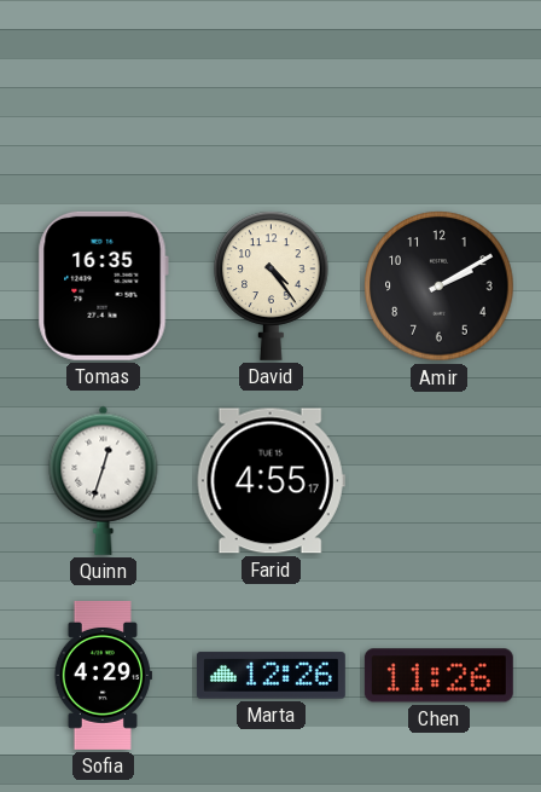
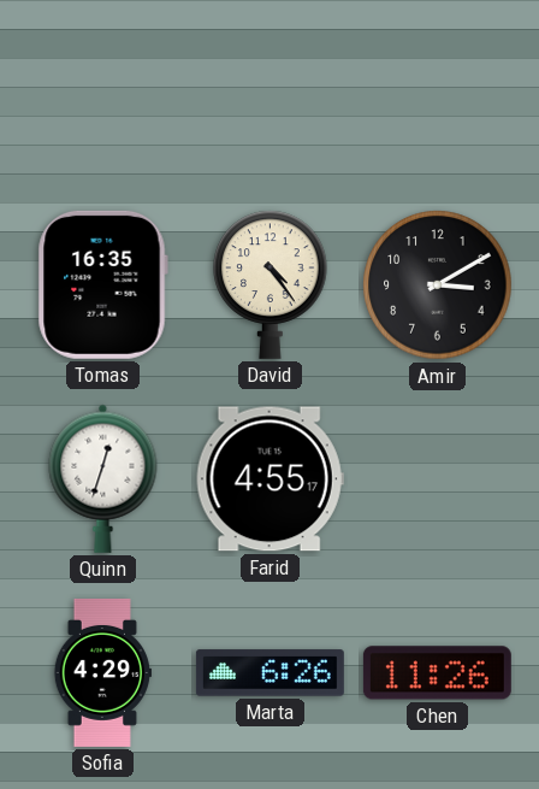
Amir: 2:10 -> 3:10 (438, 285)
Marta: 12:26 -> 6:26 (269, 673)
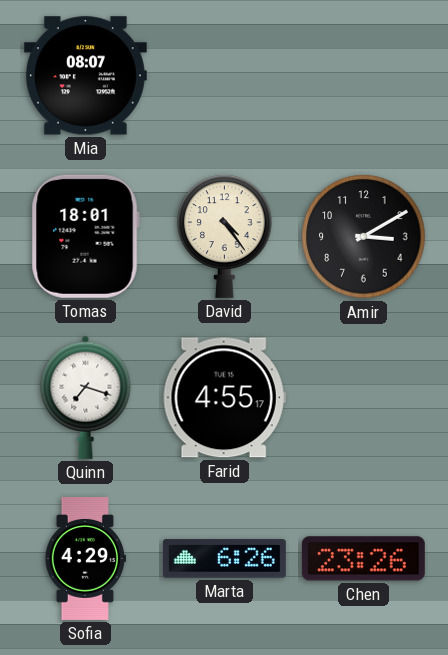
Mia: none -> 08:07 (85, 76)
Tomas: 16:35 -> 18:01 (85, 236)
Quinn: 12:33 -> 7:18 (86, 397)
Chen: 11:26 -> 23:26 (363, 559)
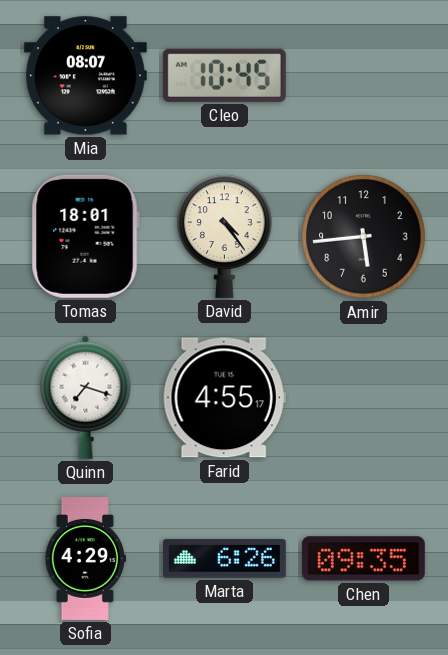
Cleo: none -> 10:45 (224, 75)
Amir: 3:10 -> 5:44 (364, 237)
Chen: 23:26 -> 09:35 (363, 559)
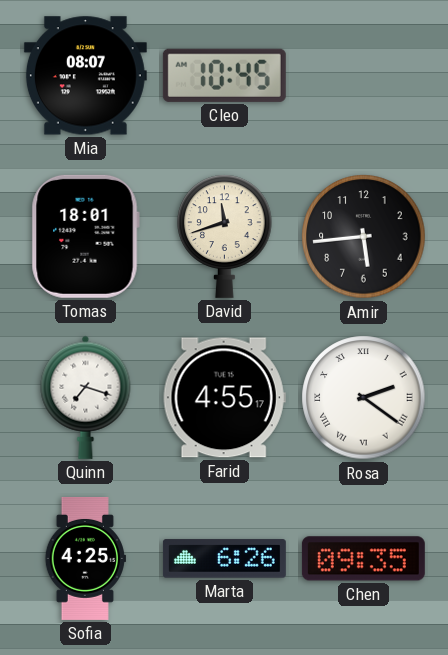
David: 4:24 -> 11:42 (225, 236)
Rosa: none -> 2:21 (364, 398)
Sofia: 4:29 -> 4:25 (85, 558)
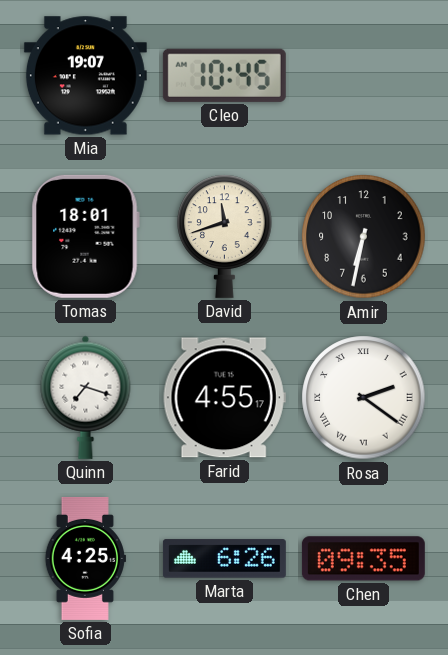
Mia: 08:07 -> 19:07 (85, 76)
Amir: 5:44 -> 6:32 (364, 237)
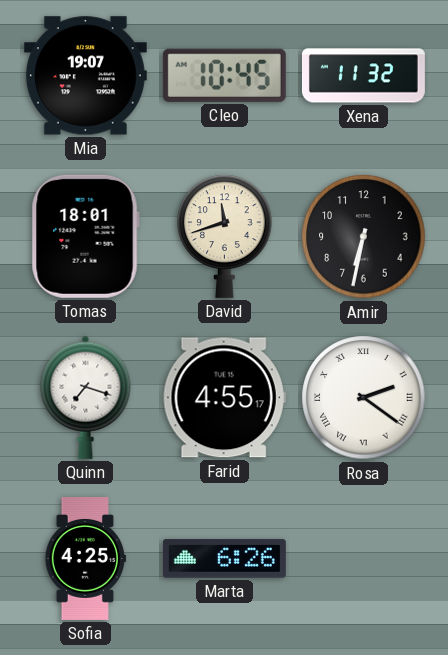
Xena: none -> 11:32 (363, 76)
Chen: 09:35 -> none (363, 559)
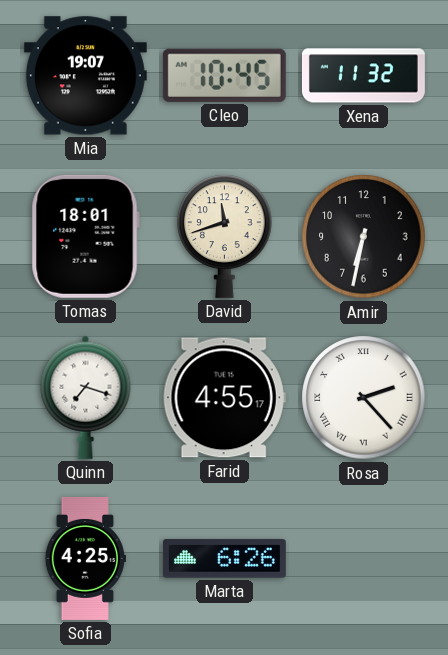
Rosa: 2:21 -> 2:23 (364, 398)
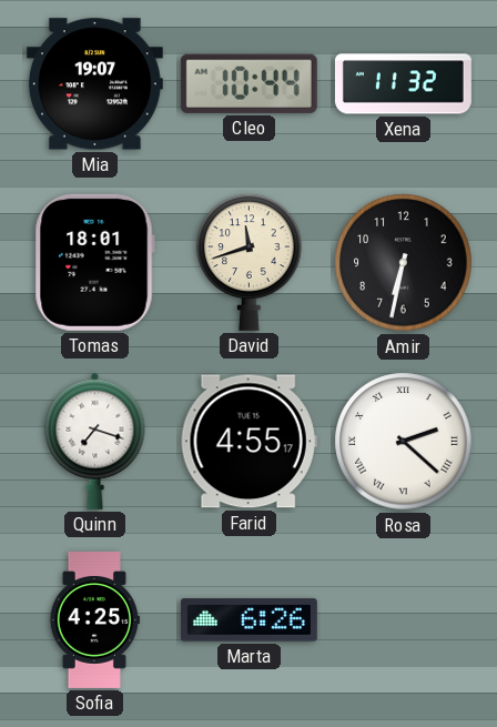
Cleo: 10:45 -> 10:44 (248, 83)
Rosa: 2:23 -> 2:22 (404, 442)
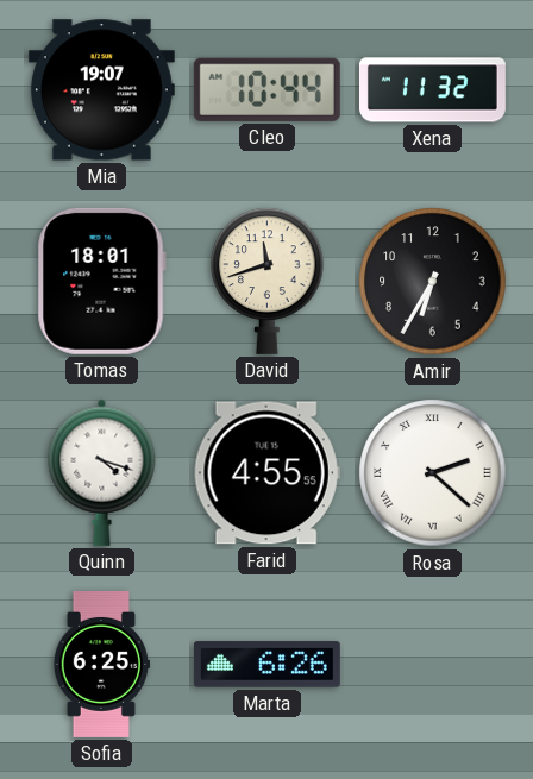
Amir: 6:32 -> 6:35 (433, 282)
Quinn: 7:18 -> 4:18 (102, 472)
Farid: 4:55:17 -> 4:55:55 (266, 473)
Sofia: 4:25 -> 6:25 (101, 664)
